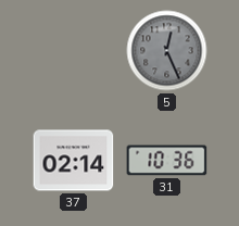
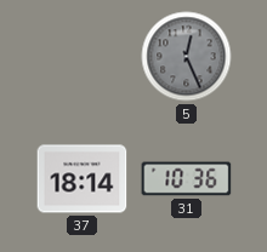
37: 02:14 -> 18:14 (83, 179)
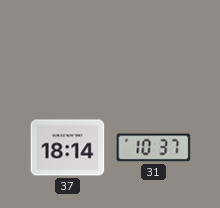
5: 12:26 -> none (187, 57)
31: 10:36 -> 10:37 (154, 148)
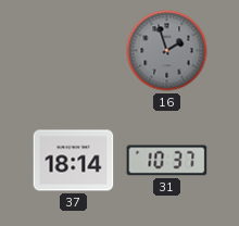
16: none -> 1:57 (167, 51)
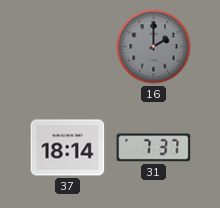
16: 1:57 -> 2:00 (154, 47)
31: 10:37 -> 7:37 (154, 148)
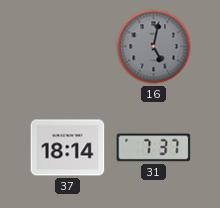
16: 2:00 -> 5:02 (154, 47)
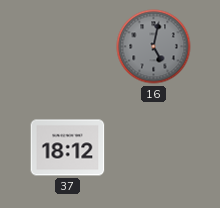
37: 18:14 -> 18:12 (68, 148)
31: 7:37 -> none (154, 148)
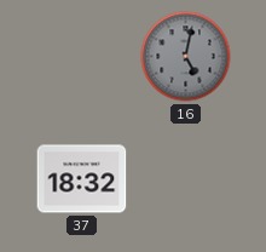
37: 18:12 -> 18:32 (82, 179)
